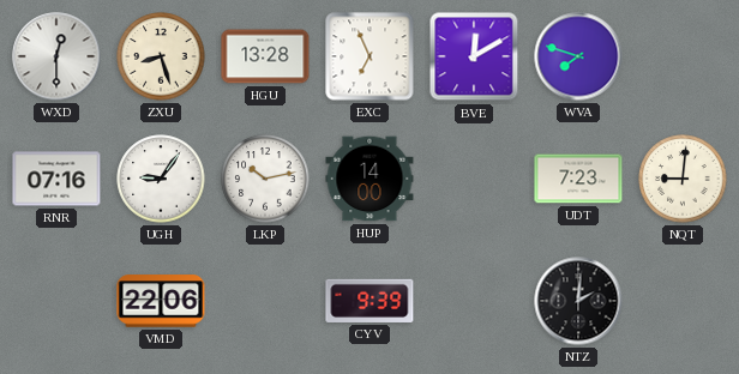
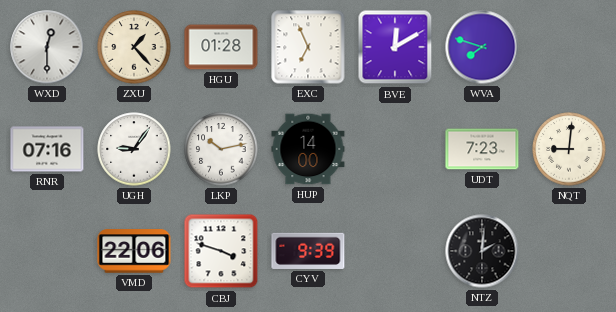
ZXU: 8:27 -> 1:23 (134, 47)
HGU: 13:28 -> 01:28 (221, 47)
CBJ: none -> 3:48 (221, 251)
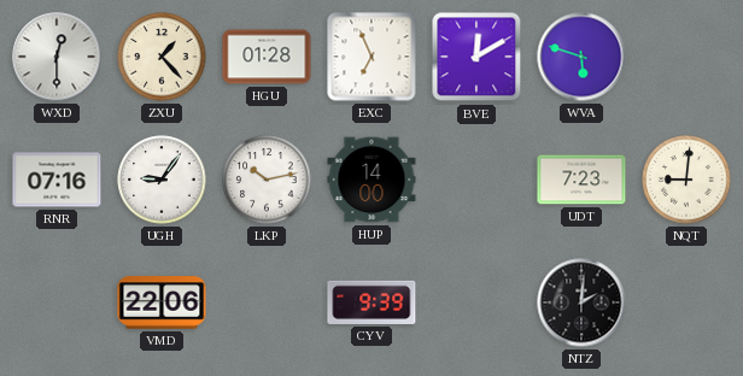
WVA: 7:48 -> 5:48 (581, 57)
CBJ: 3:48 -> none (221, 251)
